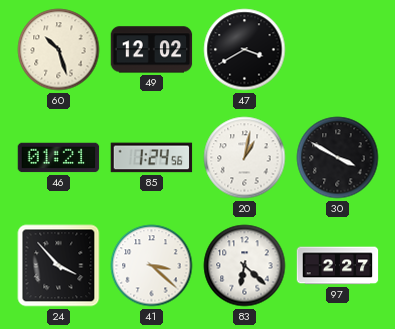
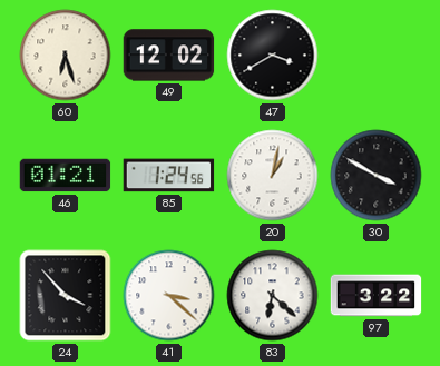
60: 10:27 -> 6:27 (66, 56)
97: 2:27 -> 3:22 (377, 296)
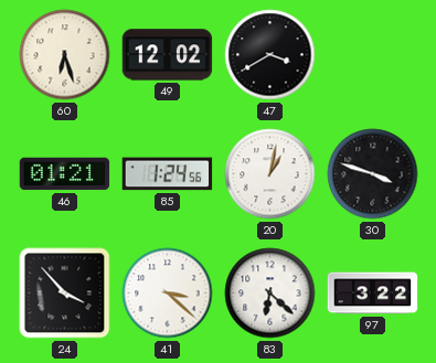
30: 3:50 -> 3:48 (373, 174)
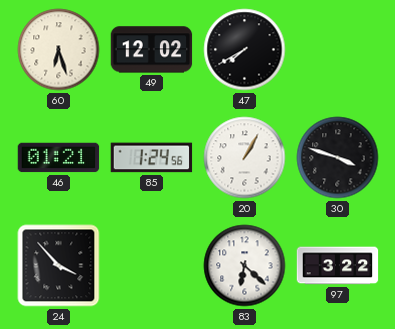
47: 3:40 -> 7:40 (245, 50)
20: 1:02 -> 1:05 (245, 158)
41: 3:22 -> none (168, 293)
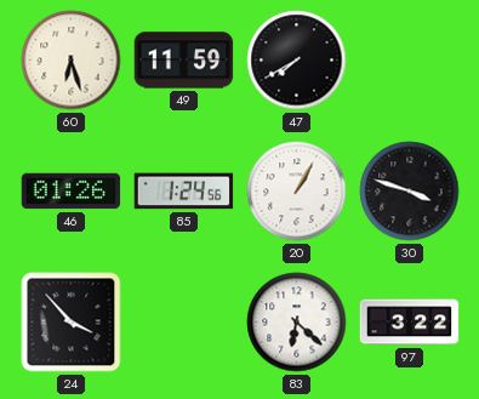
49: 12:02 -> 11:59 (184, 61)
46: 01:21 -> 01:26 (72, 192)
